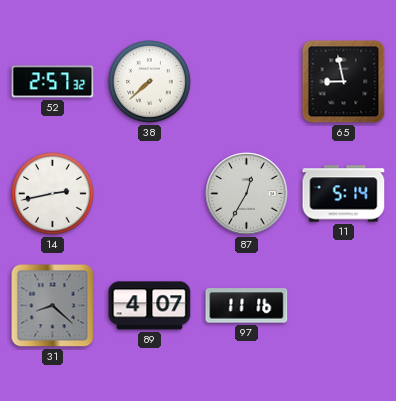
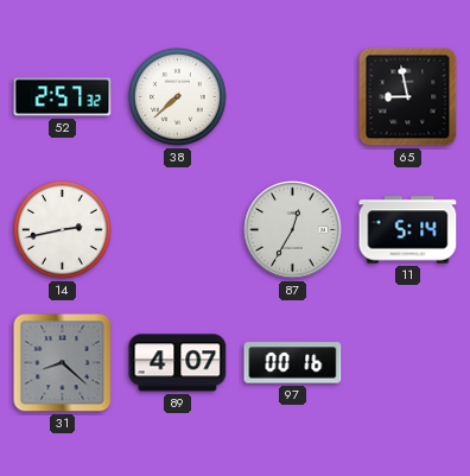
97: 11:16 -> 00:16 (293, 363)
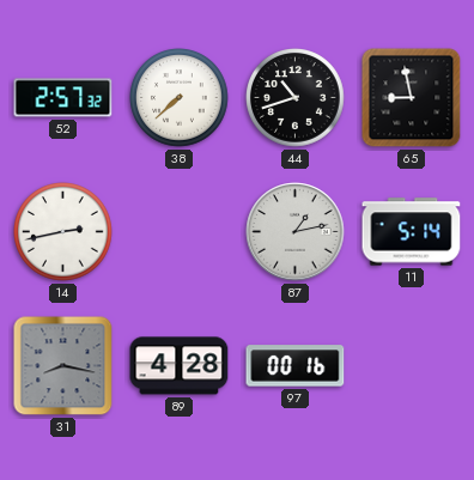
44: none -> 10:42 (296, 98)
87: 12:35 -> 1:13 (296, 232)
31: 8:22 -> 8:17 (63, 366)
89: 4:07 -> 4:28 (180, 366)
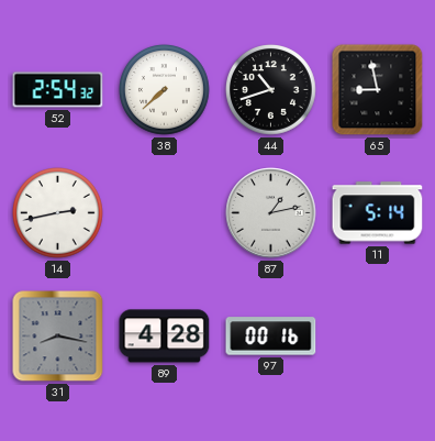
52: 2:57 -> 2:54 (58, 90)
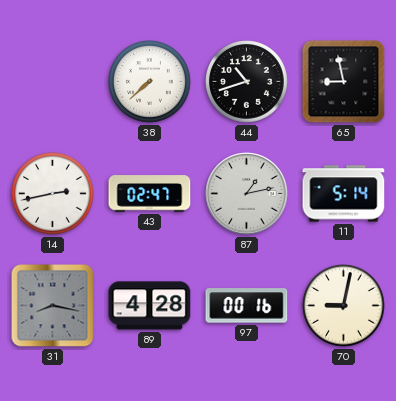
52: 2:54 -> none (58, 90)
43: none -> 02:47 (150, 194)
70: none -> 9:02 (344, 306)
